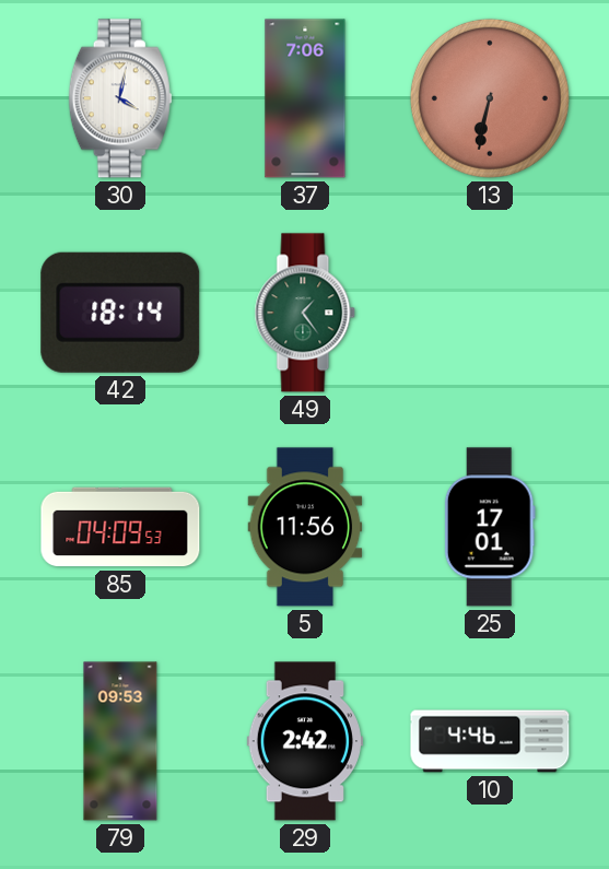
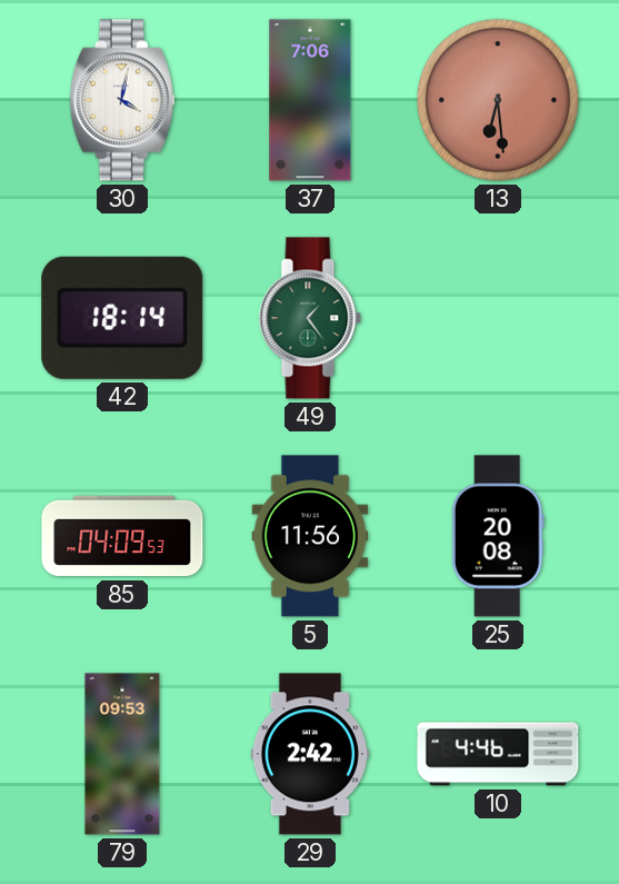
13: 6:32 -> 6:29 (498, 100)
25: 17:01 -> 20:08 (498, 536)
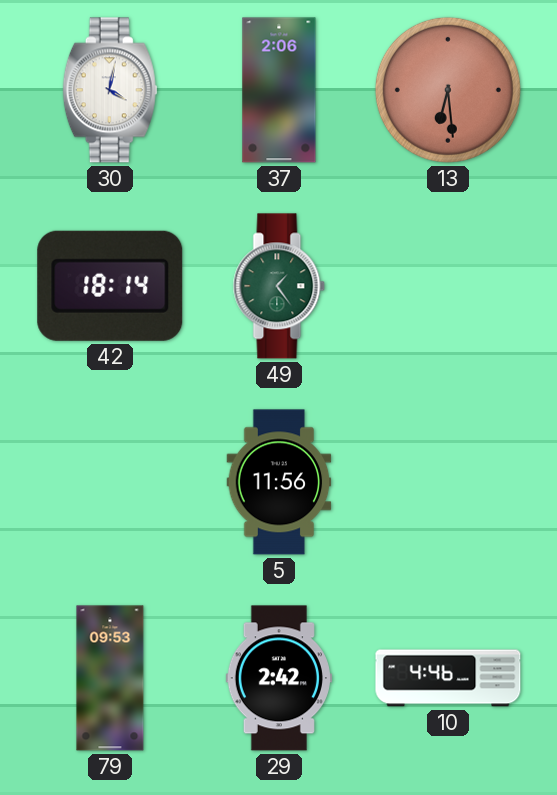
37: 7:06 -> 2:06 (279, 90)
85: 04:09 -> none (122, 536)
25: 20:08 -> none (498, 536)
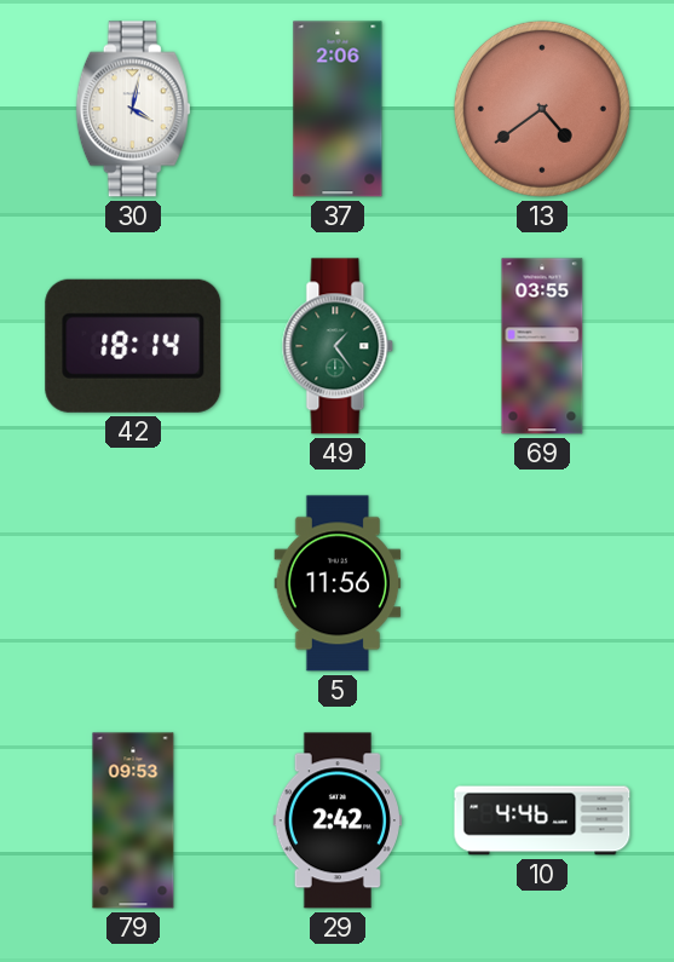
13: 6:29 -> 4:39 (542, 109)
69: none -> 03:55 (542, 346)
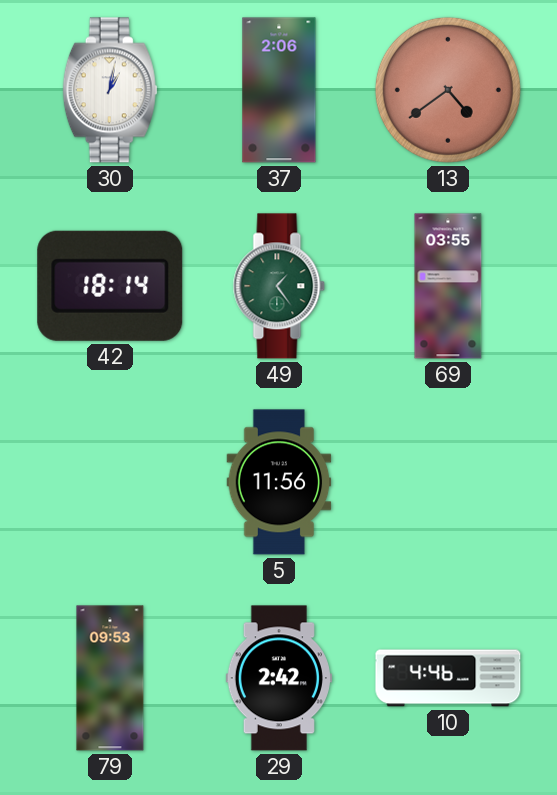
30: 4:02 -> 1:02 (110, 90)
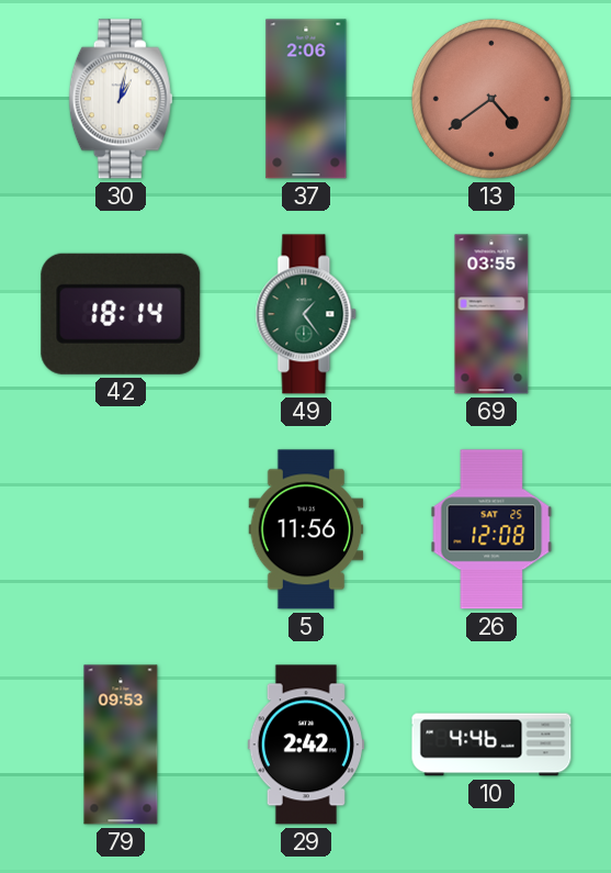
26: none -> 12:08 (491, 529)
